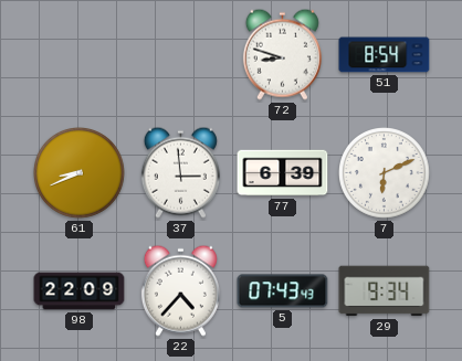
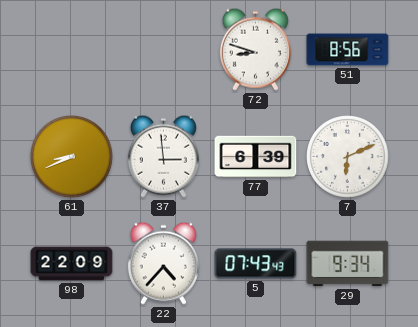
51: 8:54 -> 8:56 (348, 50)
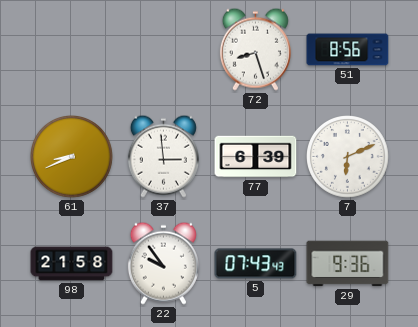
72: 8:48 -> 8:27 (255, 49)
98: 22:09 -> 21:58 (72, 264)
22: 4:37 -> 9:54 (163, 263)
29: 9:34 -> 9:36 (348, 264)
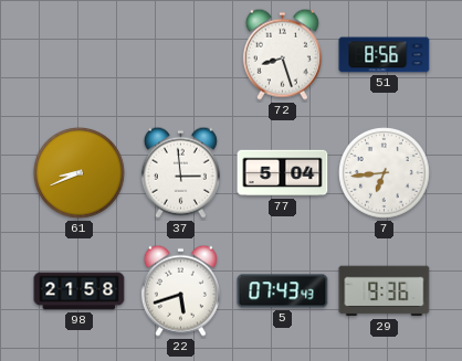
77: 6:39 -> 5:04 (283, 173)
7: 6:11 -> 6:44 (385, 173)
22: 9:54 -> 5:42 (180, 290)
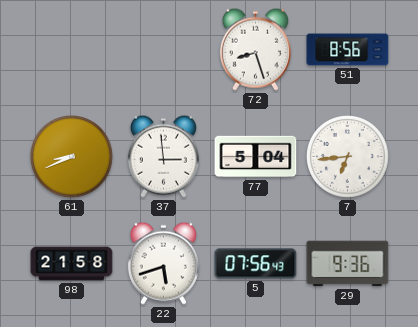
5: 07:43 -> 07:56 (256, 264)
